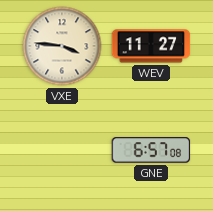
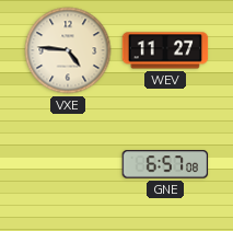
VXE: 3:46 -> 4:46 (68, 50)
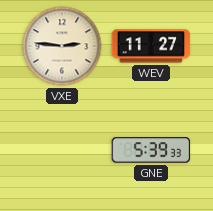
VXE: 4:46 -> 2:46 (62, 46)
GNE: 6:57 -> 5:39 (151, 150)
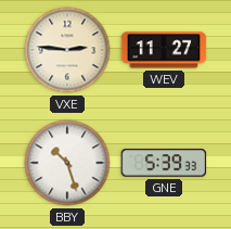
BBY: none -> 10:27 (67, 163)
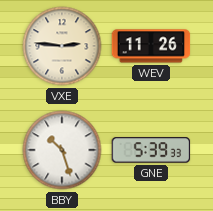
WEV: 11:27 -> 11:26 (151, 46)
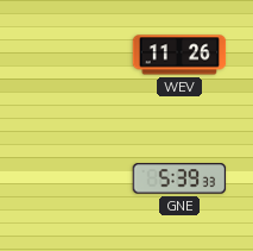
VXE: 2:46 -> none (62, 46)
BBY: 10:27 -> none (62, 150)
